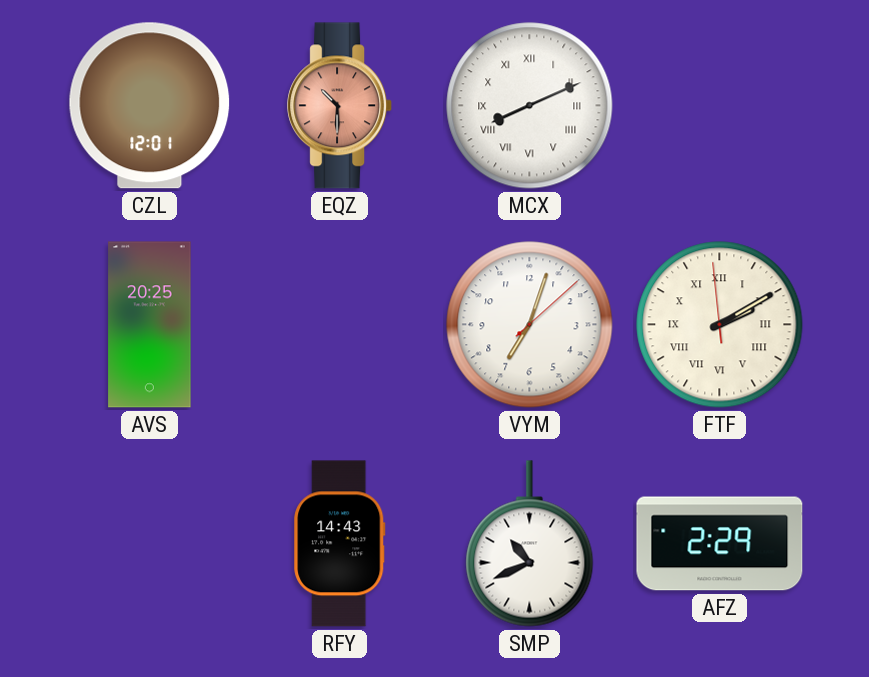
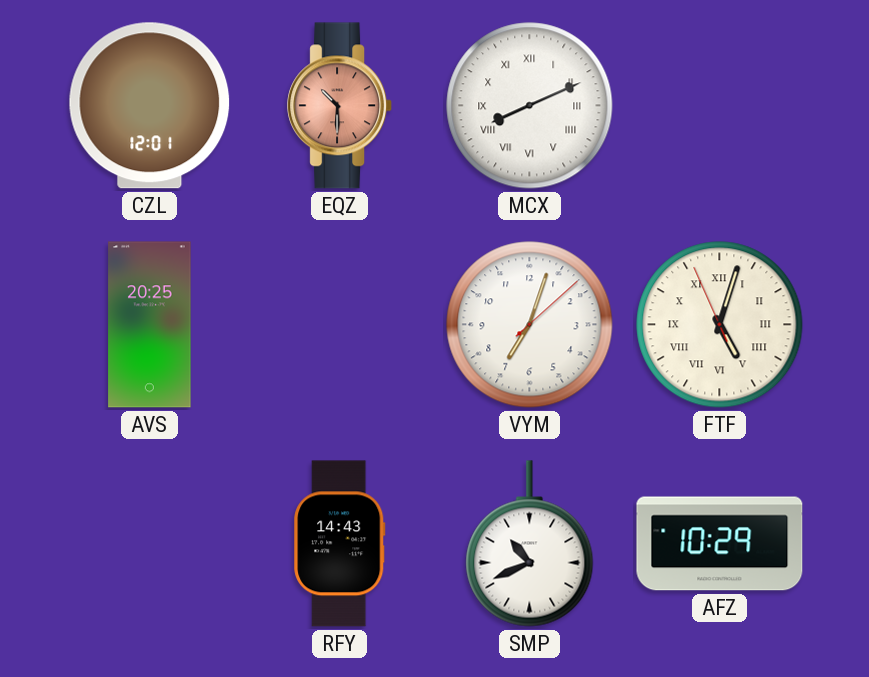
FTF: 2:09 -> 5:02 (720, 325)
AFZ: 2:29 -> 10:29 (720, 544)
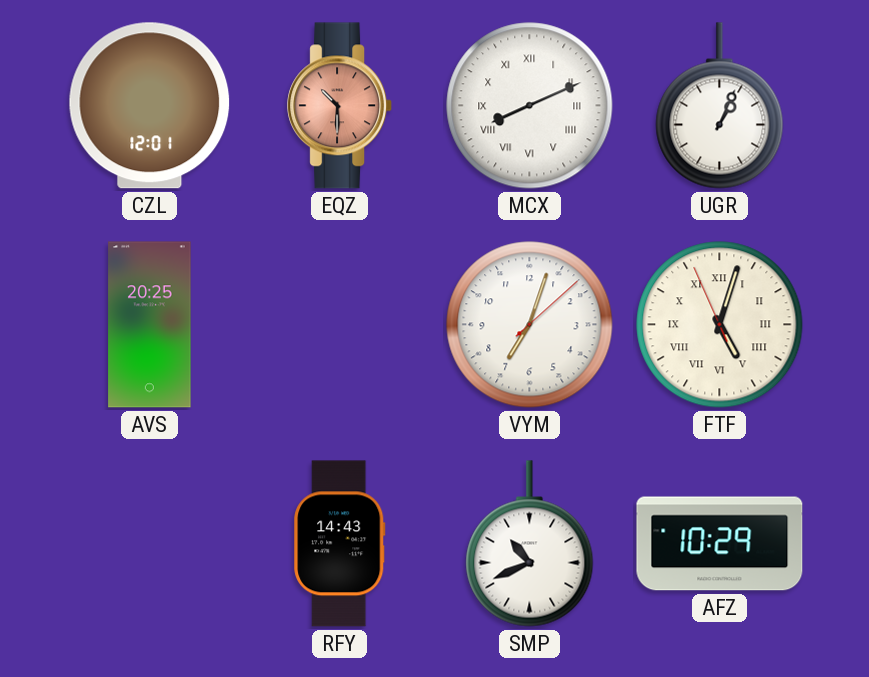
UGR: none -> 1:04 (720, 106)
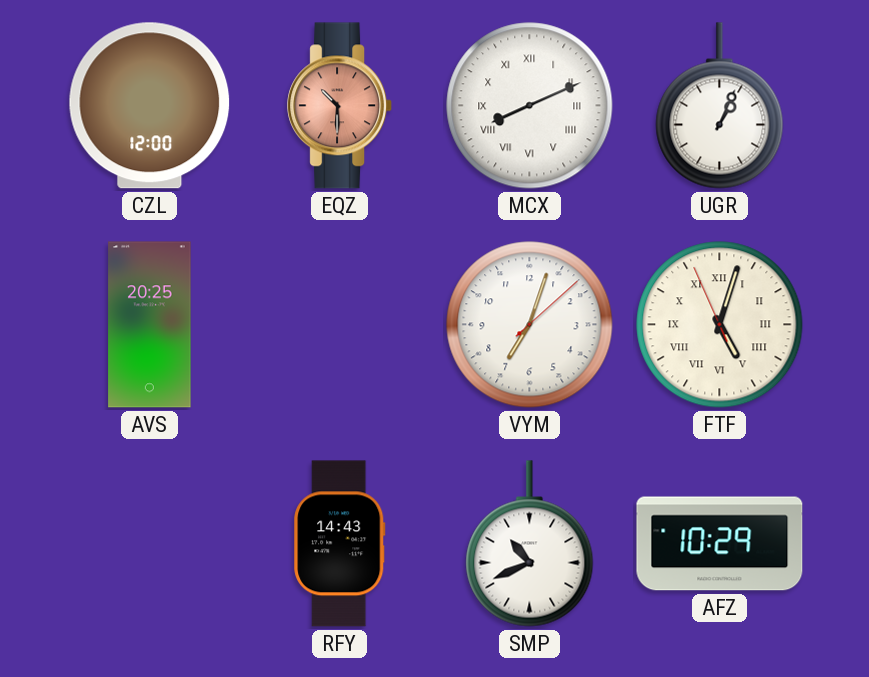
CZL: 12:01 -> 12:00 (150, 106)
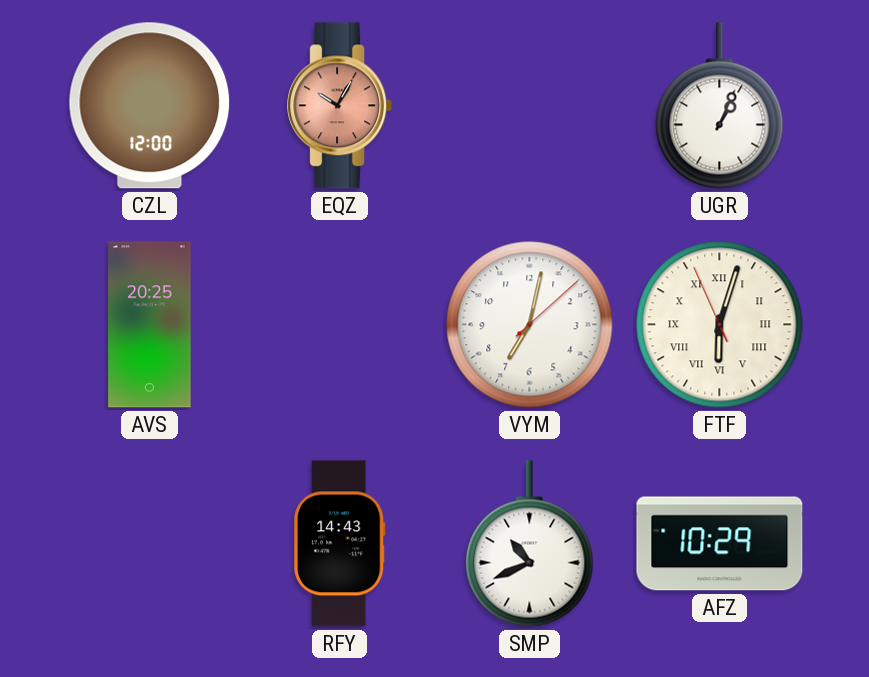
EQZ: 10:30 -> 10:05 (340, 106)
MCX: 8:11 -> none (530, 106)
VYM: 7:03 -> 7:02 (530, 325)
FTF: 5:02 -> 6:02 (720, 325)
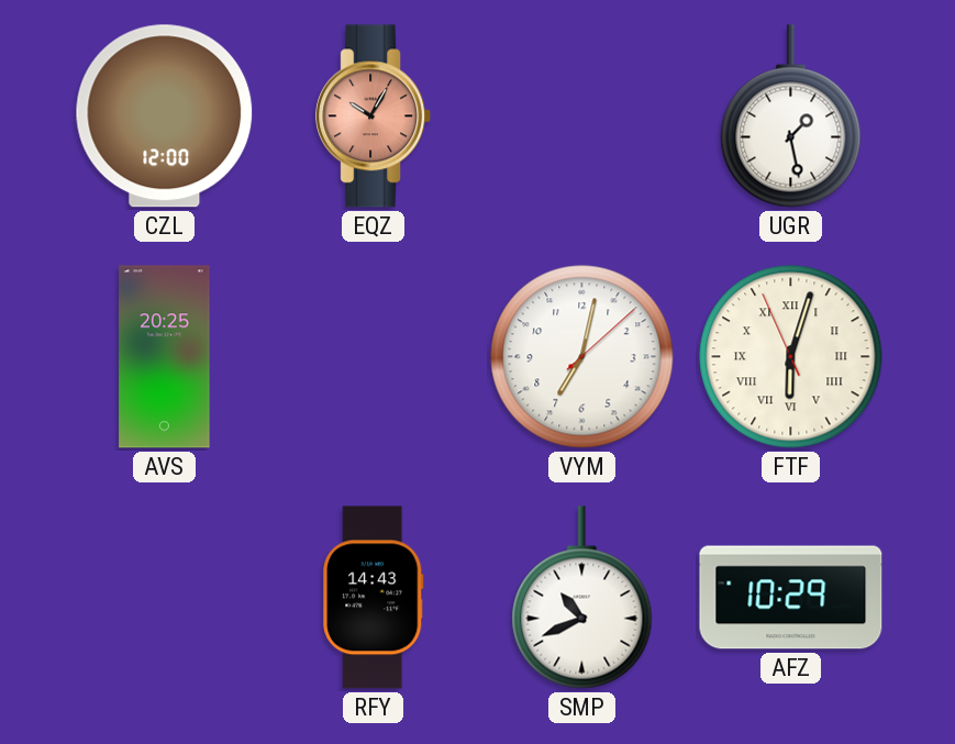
UGR: 1:04 -> 1:28 (791, 116)
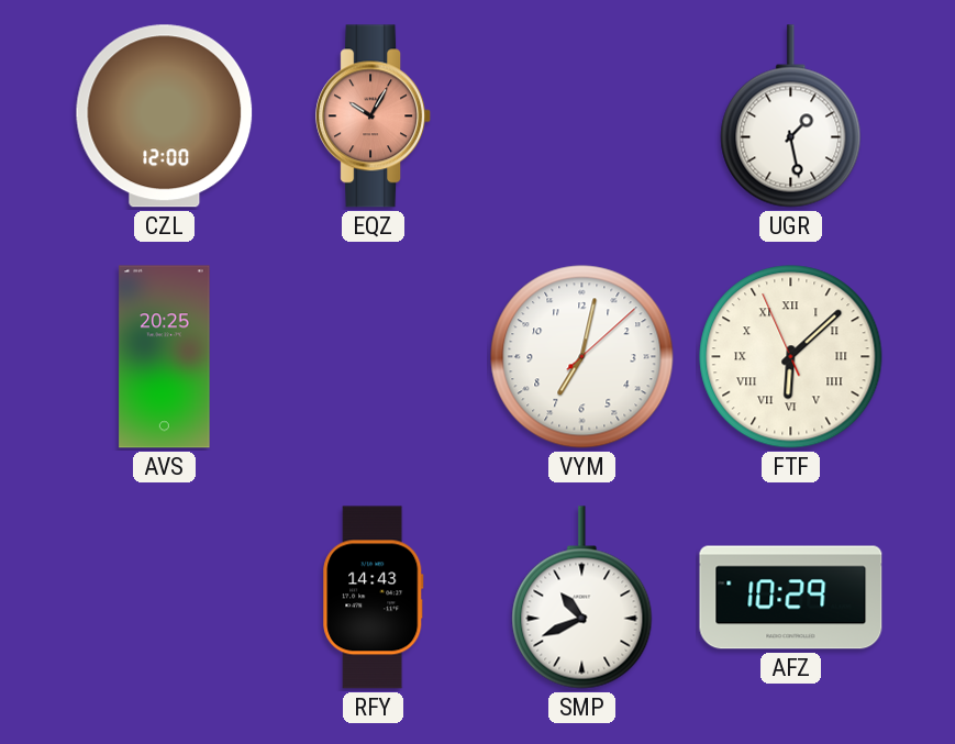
FTF: 6:02 -> 6:07 (791, 357)
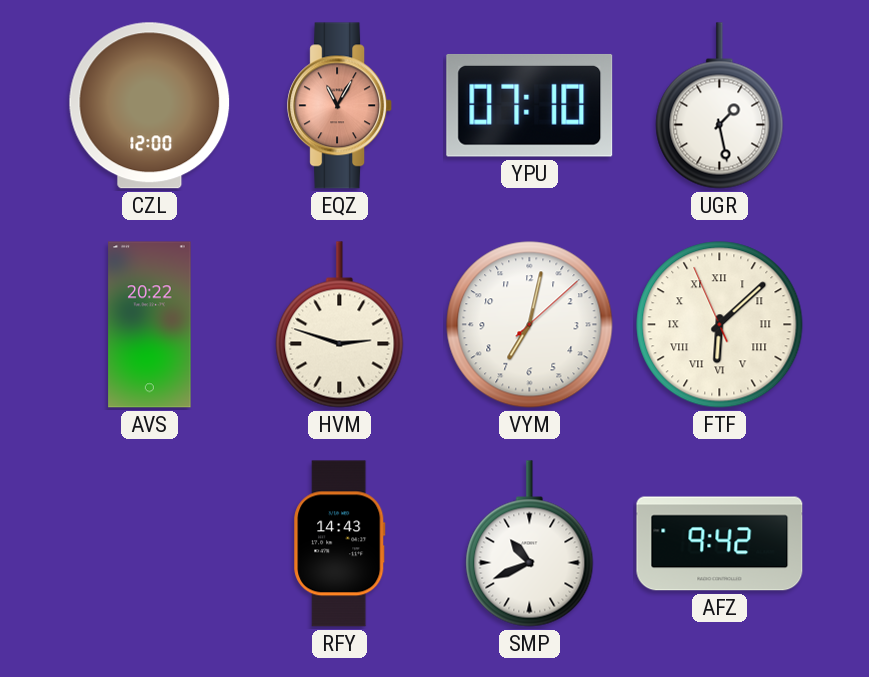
EQZ: 10:05 -> 11:05 (340, 106)
YPU: none -> 07:10 (530, 105)
AVS: 20:25 -> 20:22 (150, 325)
HVM: none -> 2:48 (340, 325)
AFZ: 10:29 -> 9:42 (720, 544)
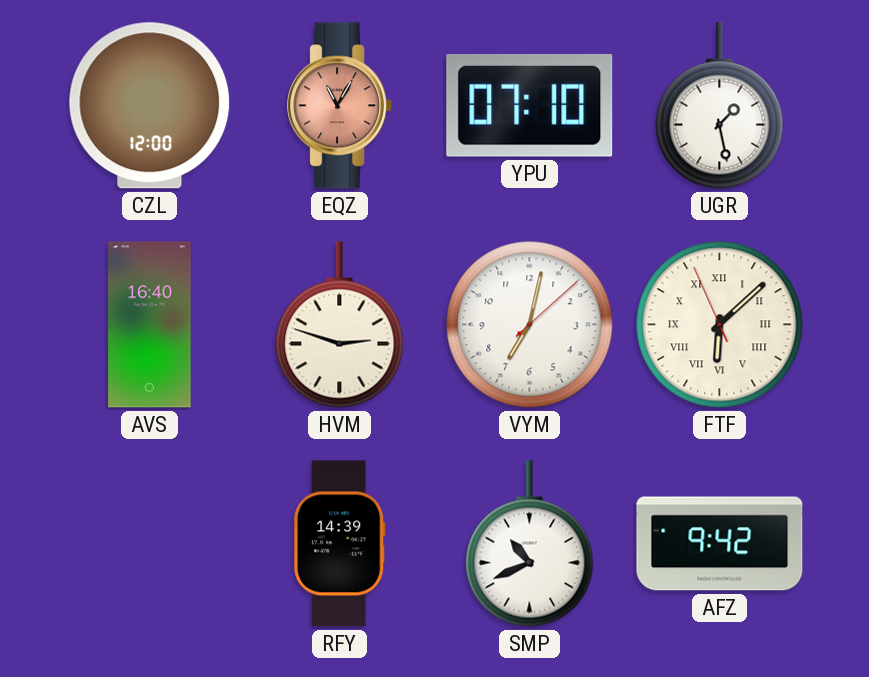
AVS: 20:22 -> 16:40 (150, 325)
RFY: 14:43 -> 14:39 (340, 544)
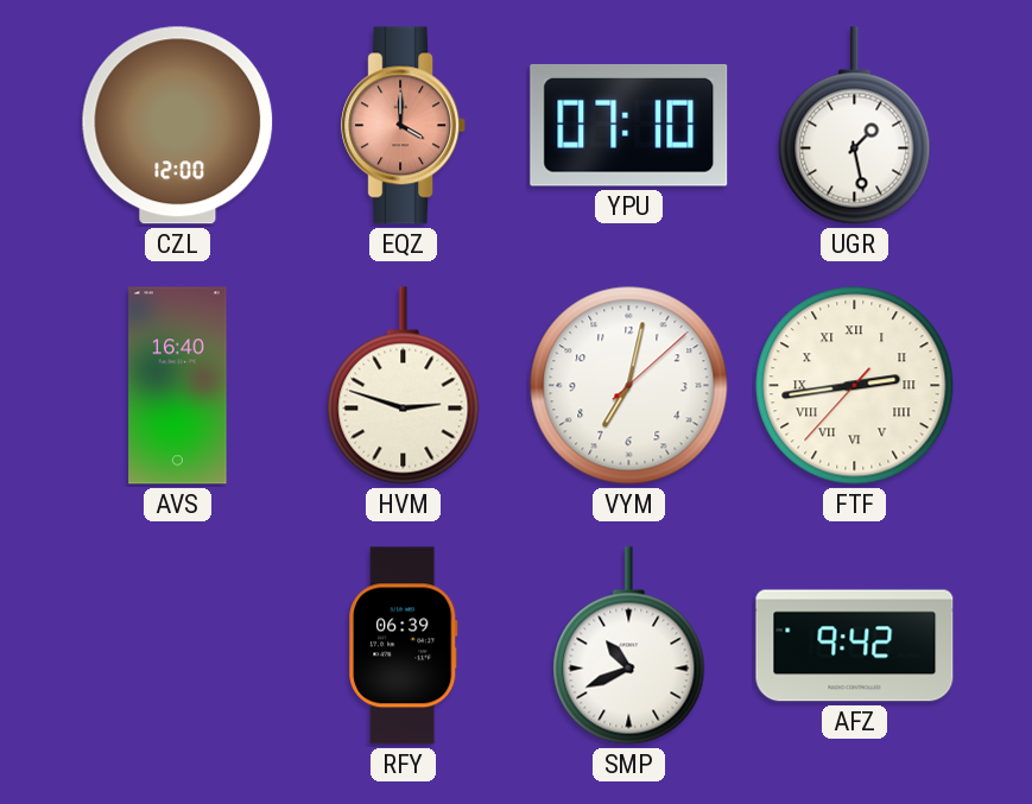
EQZ: 11:05 -> 4:00 (404, 126)
FTF: 6:07 -> 2:43 (855, 386)
RFY: 14:39 -> 06:39 (404, 646)
